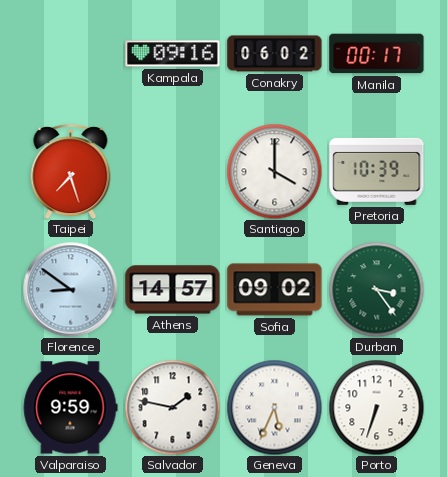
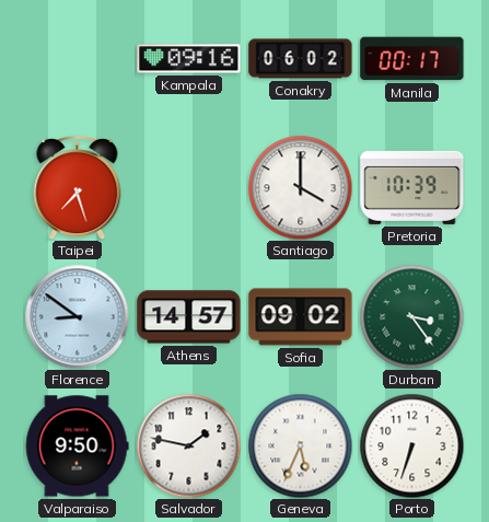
Valparaiso: 9:59 -> 9:50 (77, 446)
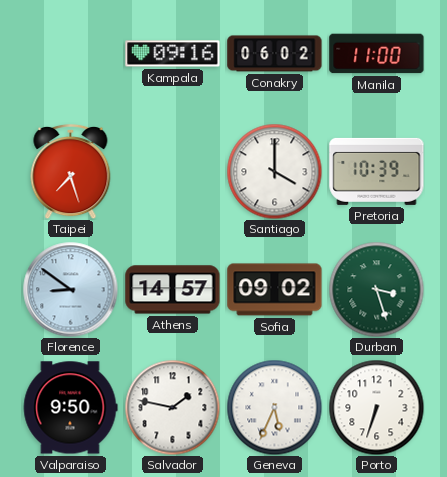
Manila: 00:17 -> 11:00 (377, 54)
Durban: 3:24 -> 3:27 (376, 289)
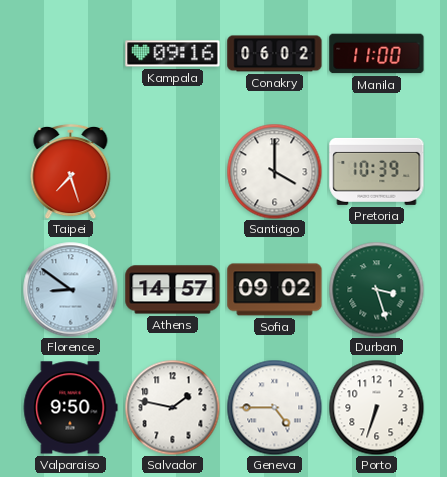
Geneva: 5:34 -> 4:45 (274, 407)
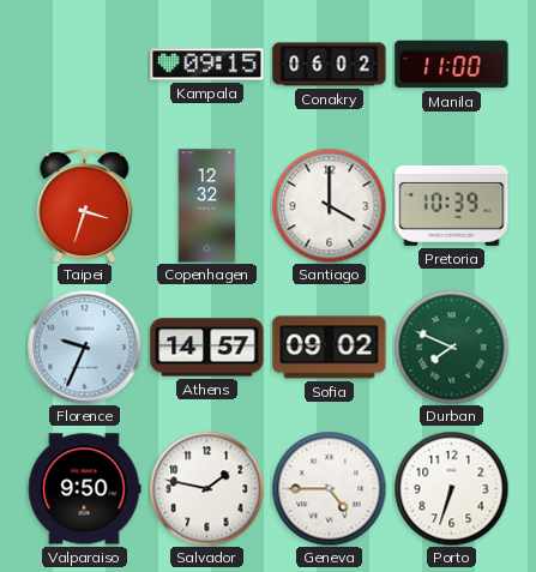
Kampala: 09:16 -> 09:15 (207, 65)
Taipei: 7:27 -> 3:33 (85, 205)
Copenhagen: none -> 12:32 (207, 206)
Florence: 8:51 -> 9:34 (84, 347)
Durban: 3:27 -> 7:49 (451, 347)
